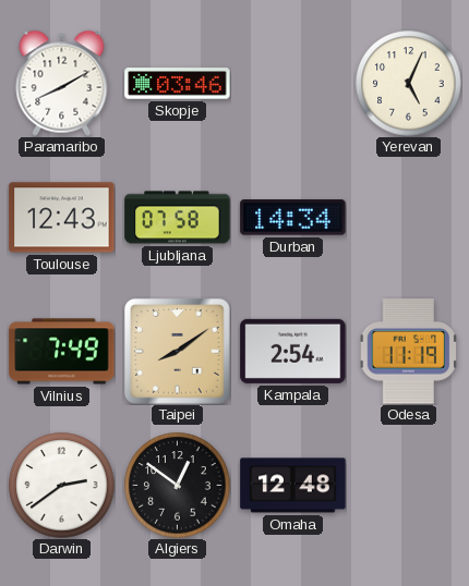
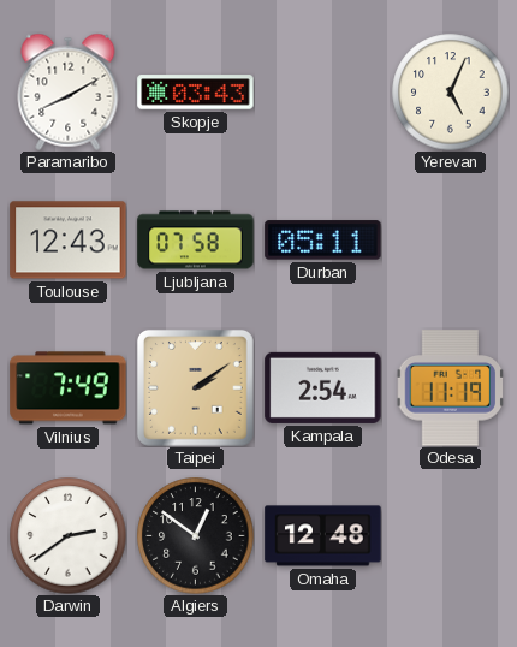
Skopje: 03:46 -> 03:43 (196, 93)
Durban: 14:34 -> 05:11 (323, 241)
Taipei: 8:09 -> 2:09 (195, 387)
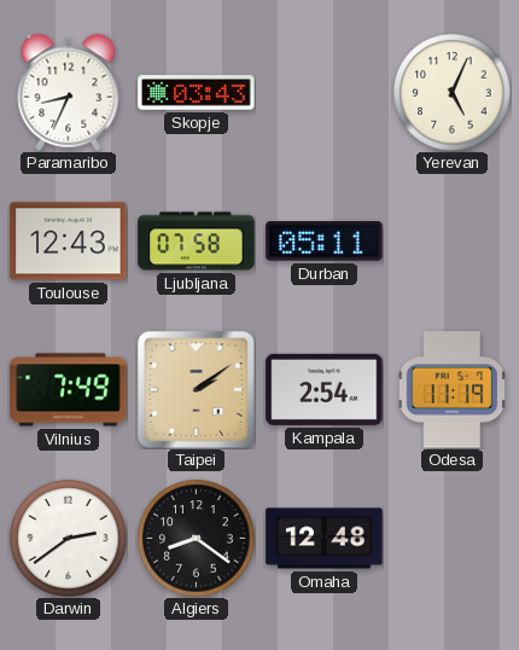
Paramaribo: 8:10 -> 8:34 (69, 92)
Algiers: 12:51 -> 8:21 (197, 539)
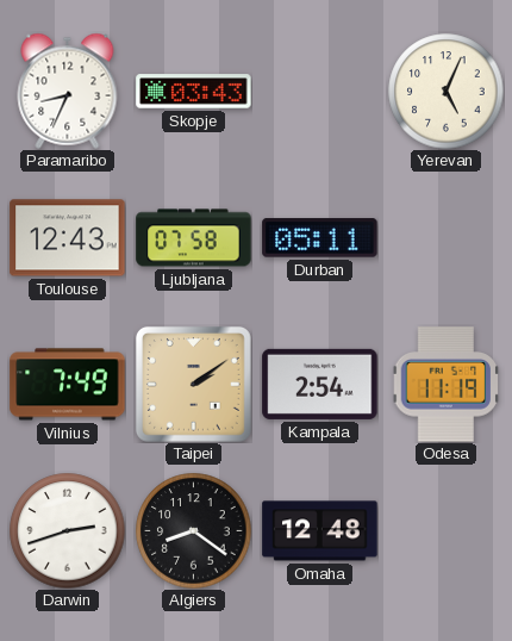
Darwin: 2:39 -> 2:42 (68, 531)
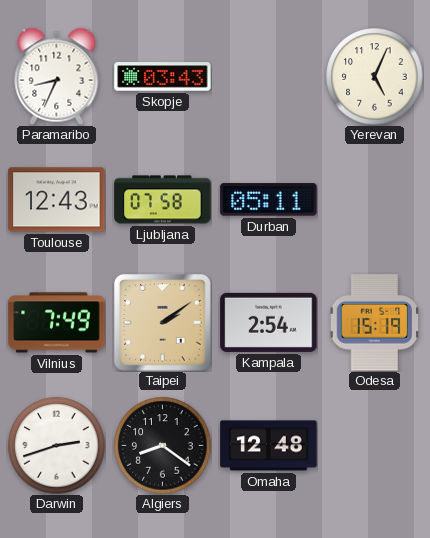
Odesa: 11:19 -> 15:19 (375, 323)
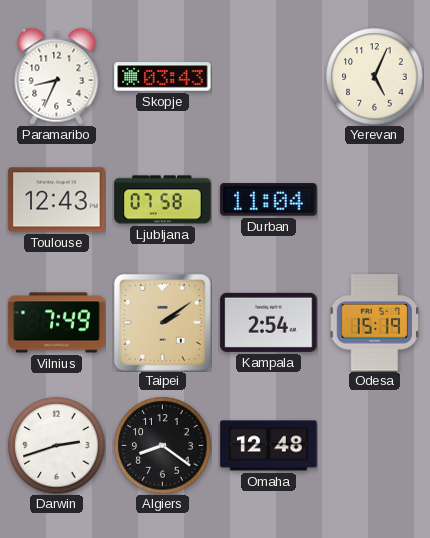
Durban: 05:11 -> 11:04 (269, 200)
